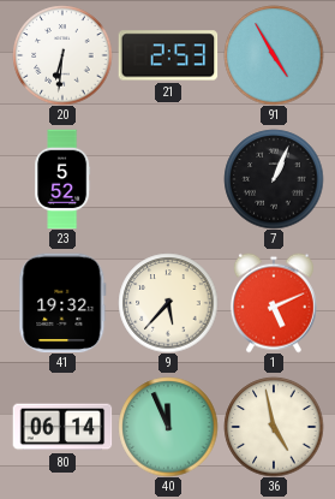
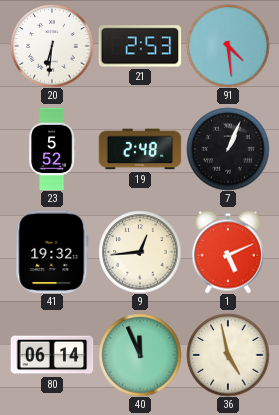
91: 4:55 -> 4:29 (228, 46)
19: none -> 2:48 (140, 149)
9: 5:37 -> 12:44 (140, 252)
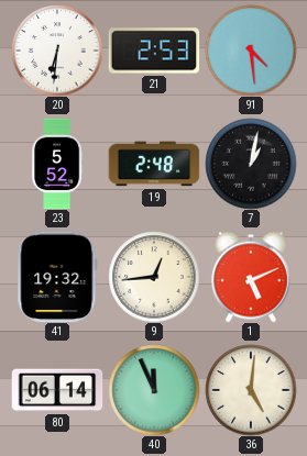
7: 1:04 -> 1:02 (251, 164)
36: 4:58 -> 5:01 (251, 390)
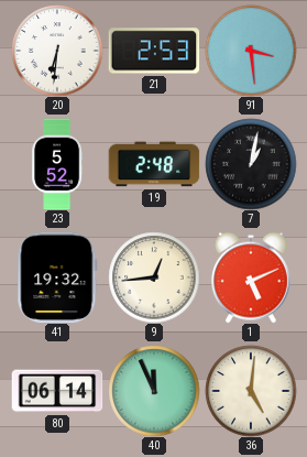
91: 4:29 -> 3:29 (251, 51)
